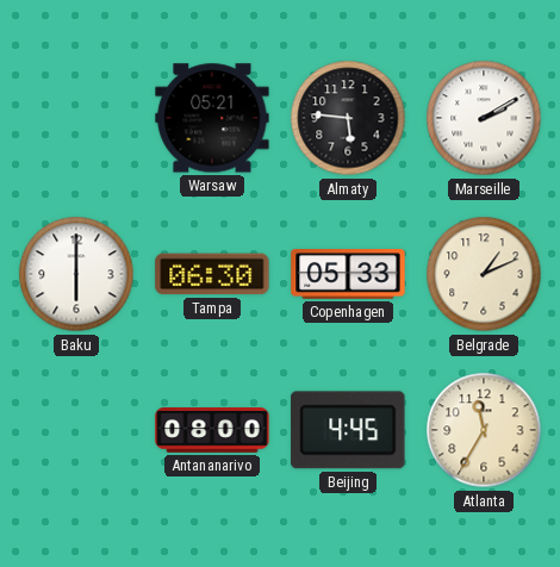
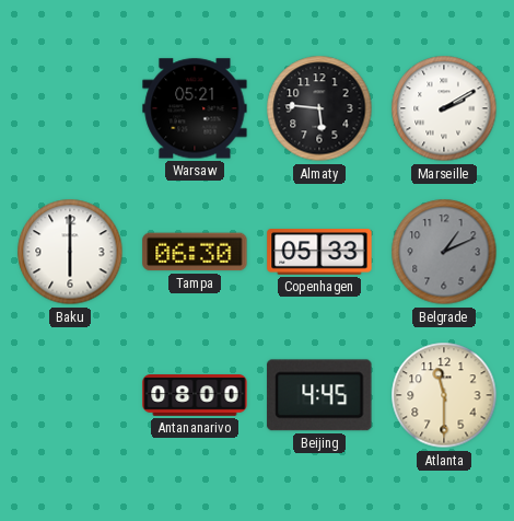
Belgrade dial: cream -> grey (444, 252)
Atlanta: 11:35 -> 11:30 (444, 395)
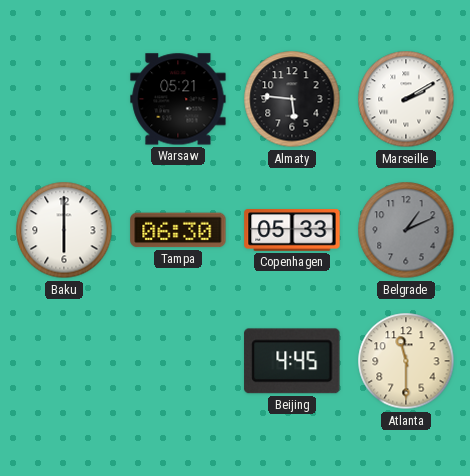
Antananarivo: 08:00 -> none (195, 396)
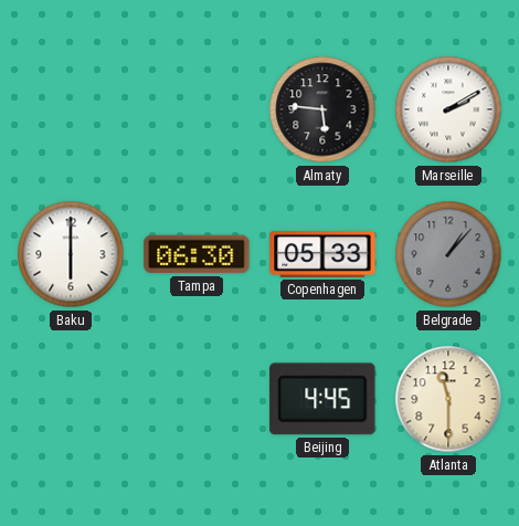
Warsaw: 05:21 -> none (178, 99)
Belgrade: 1:11 -> 1:07 (448, 254)
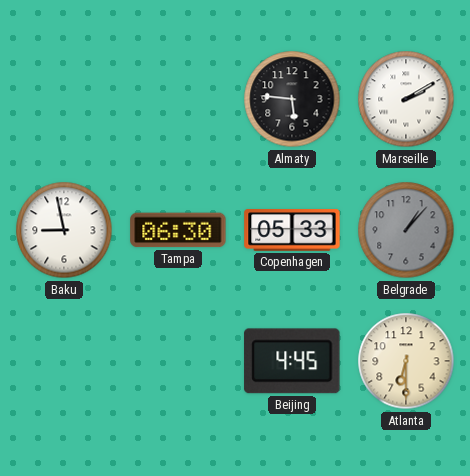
Baku: 6:00 -> 8:58 (64, 230)
Atlanta: 11:30 -> 6:30 (406, 361)
